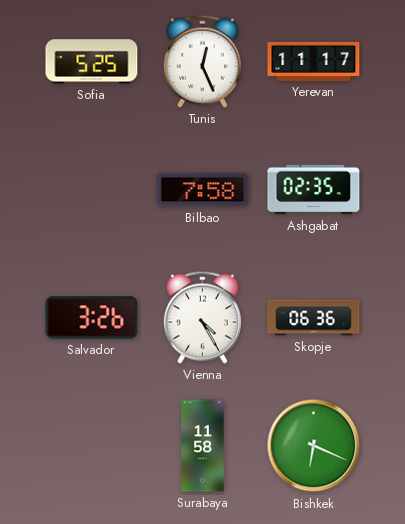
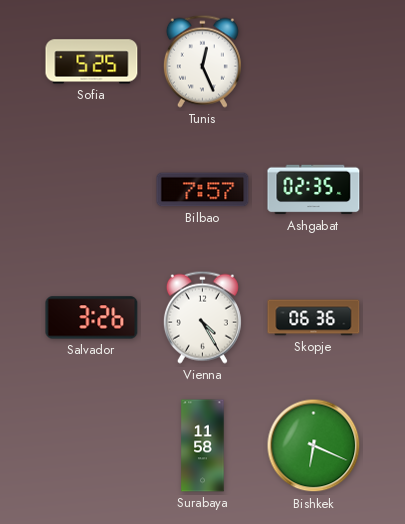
Yerevan: 11:17 -> none (314, 61)
Bilbao: 7:58 -> 7:57 (203, 190)
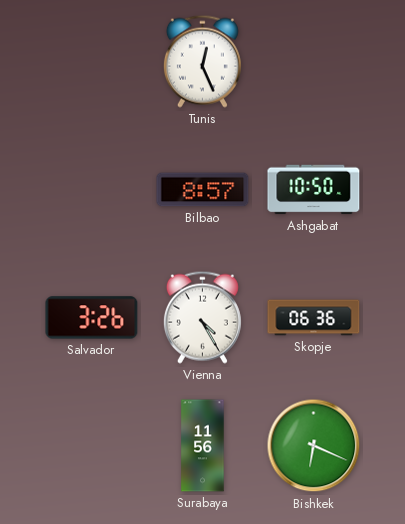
Sofia: 5:25 -> none (92, 62)
Bilbao: 7:57 -> 8:57 (203, 190)
Ashgabat: 02:35 -> 10:50 (314, 190)
Surabaya: 11:58 -> 11:56 (203, 446)
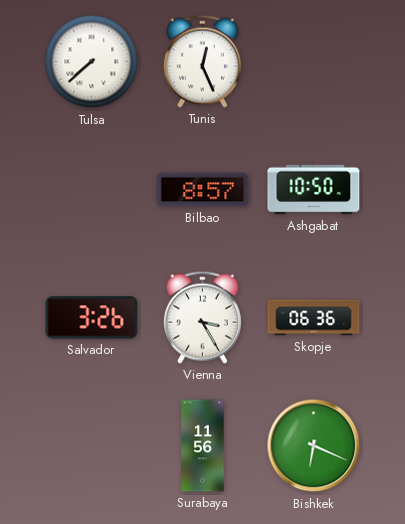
Tulsa: none -> 7:38 (92, 62)
Vienna: 4:25 -> 3:25 (202, 317)
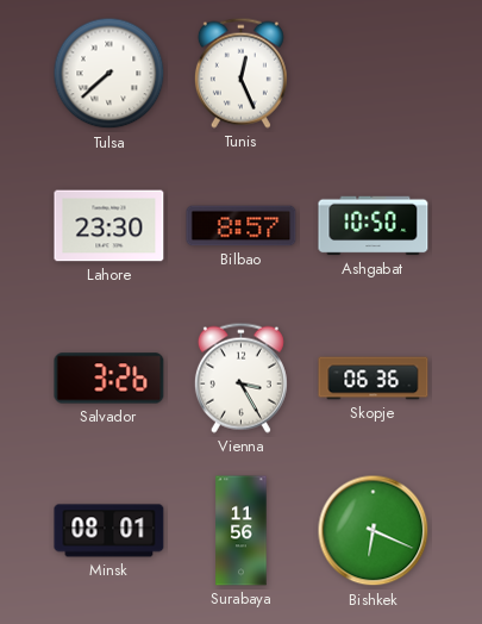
Lahore: none -> 23:30 (109, 226)
Minsk: none -> 08:01 (109, 531)
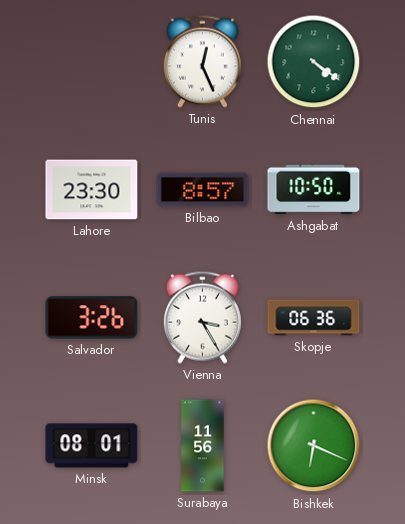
Tulsa: 7:38 -> none (109, 74)
Chennai: none -> 4:21 (314, 62)
